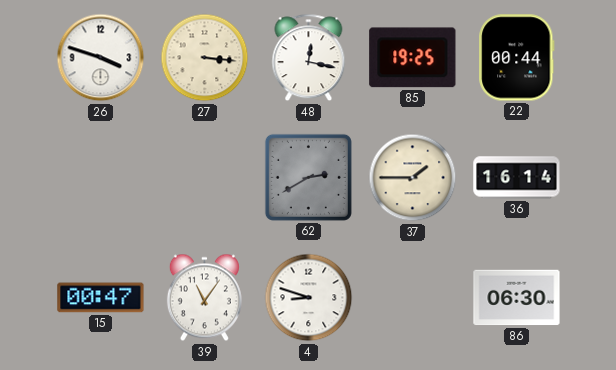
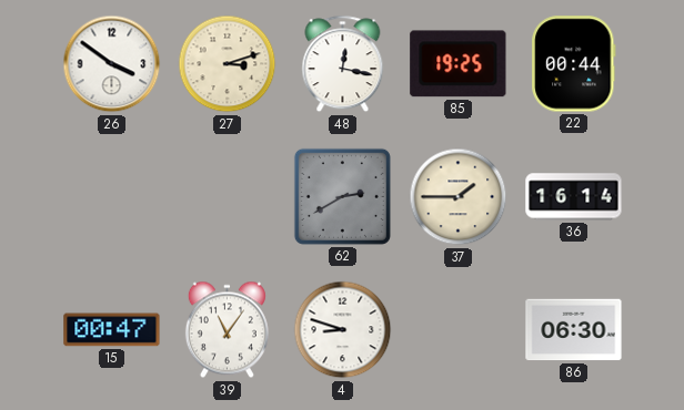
26: 3:48 -> 3:51 (112, 64)
27: 3:16 -> 3:12 (228, 64)
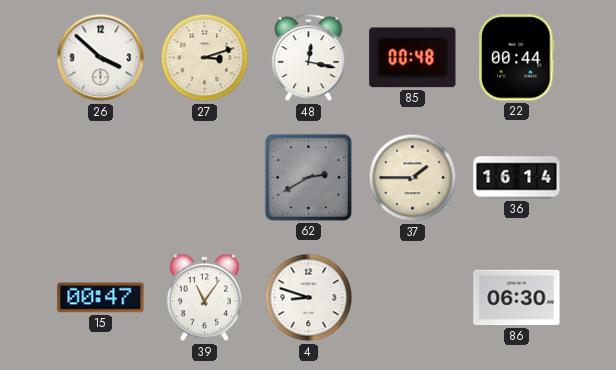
26: 3:51 -> 3:52 (101, 58)
85: 19:25 -> 00:48 (413, 58)
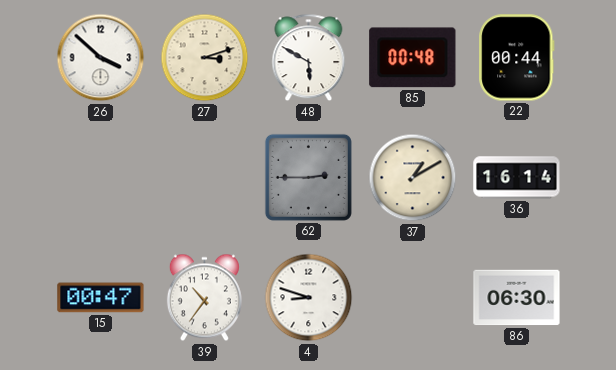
48: 12:17 -> 5:50 (309, 58)
62: 2:40 -> 2:45 (308, 177)
37: 1:45 -> 1:10 (413, 178)
39: 11:06 -> 10:36 (204, 298)
